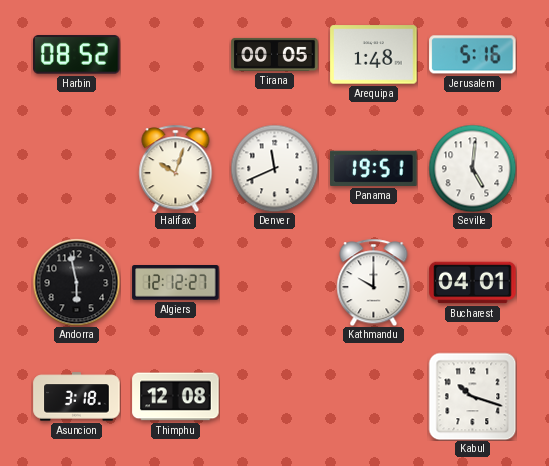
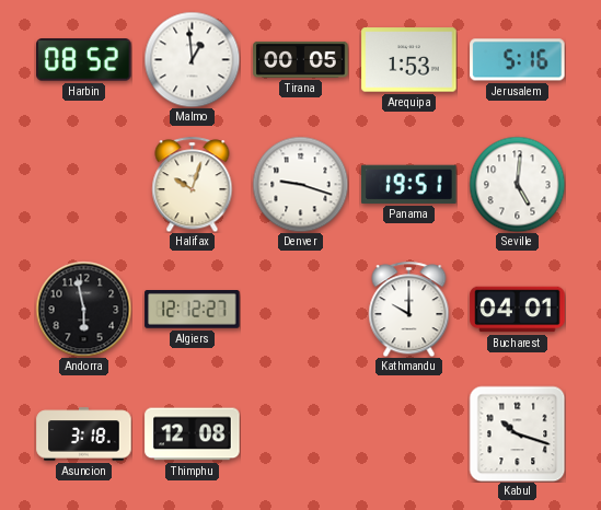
Malmo: none -> 12:59 (192, 59)
Arequipa: 1:48 -> 1:53 (409, 60)
Denver: 11:41 -> 9:18 (300, 184)
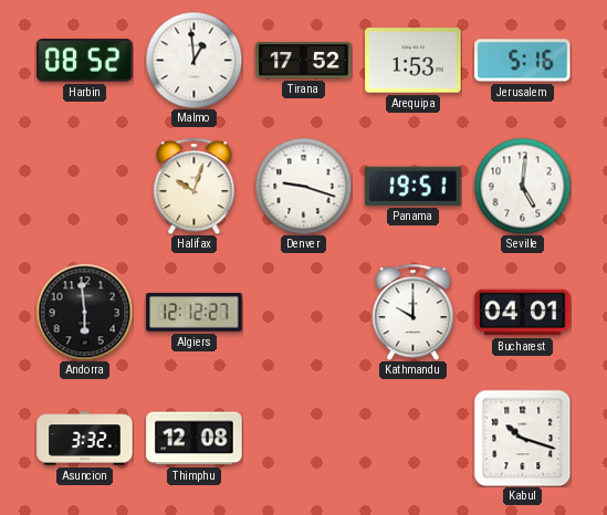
Tirana: 00:05 -> 17:52 (304, 60)
Andorra: 5:58 -> 5:59 (84, 312)
Asuncion: 3:18 -> 3:32 (85, 439)
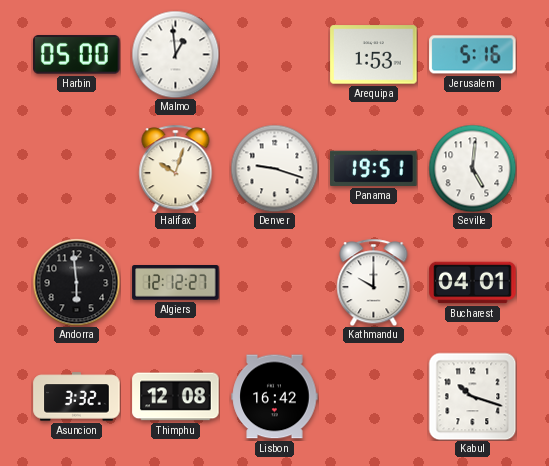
Harbin: 08:52 -> 05:00 (77, 55)
Tirana: 17:52 -> none (304, 60)
Lisbon: none -> 16:42 (275, 397)
